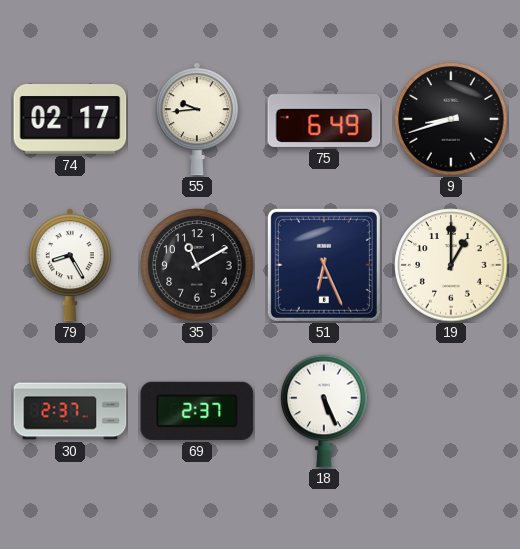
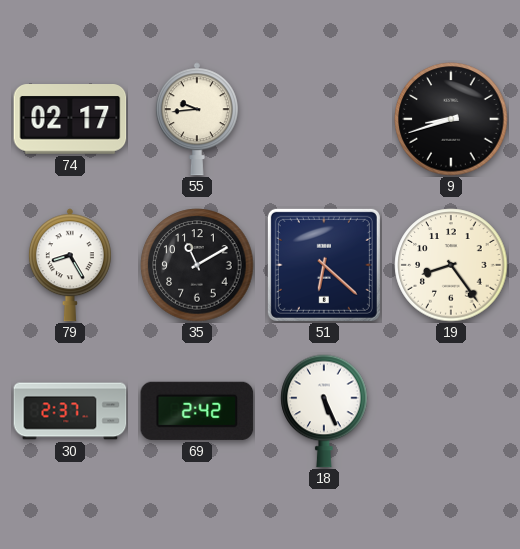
75: 6:49 -> none (324, 119)
51: 6:26 -> 6:22 (324, 265)
19: 1:00 -> 8:24 (451, 265)
69: 2:37 -> 2:42 (197, 411)
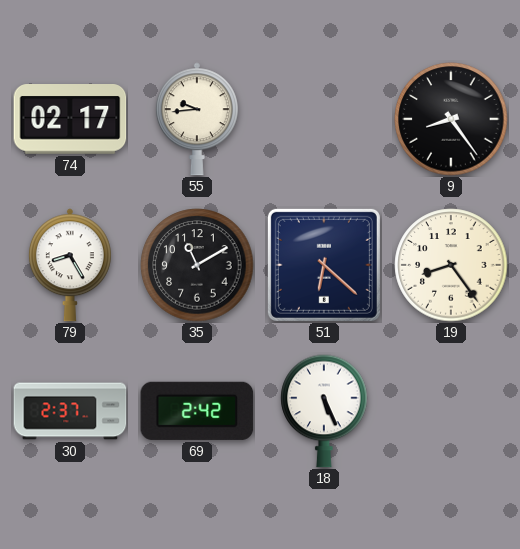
9: 8:42 -> 8:24 (451, 119)
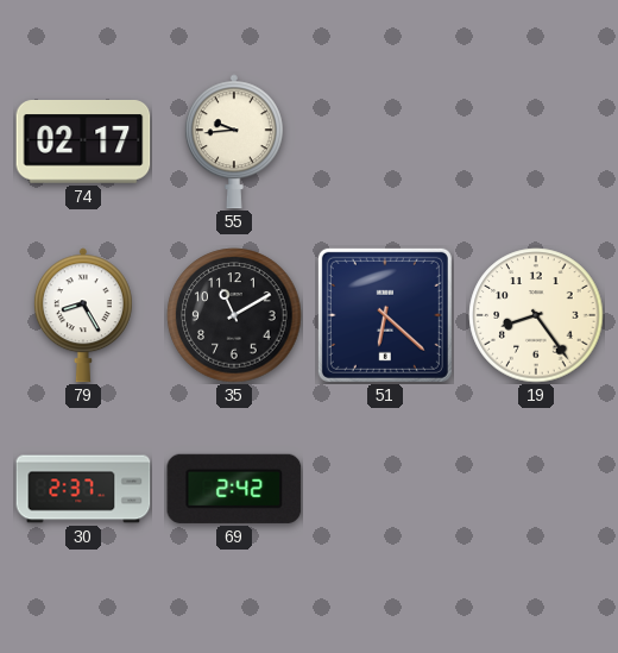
9: 8:24 -> none (451, 119)
18: 5:26 -> none (324, 411)
